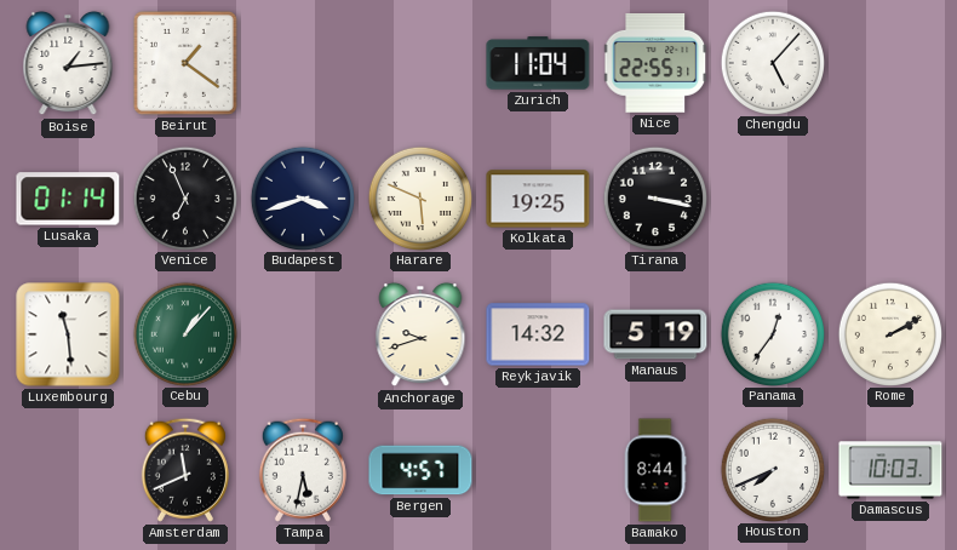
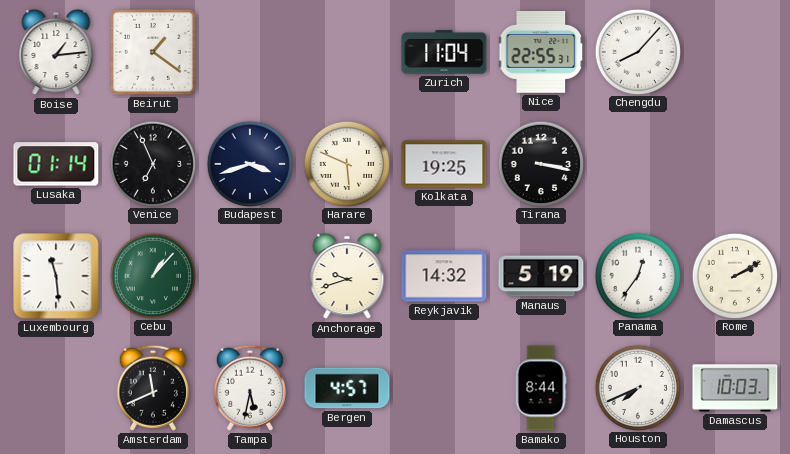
Chengdu: 5:07 -> 8:07 (637, 51)
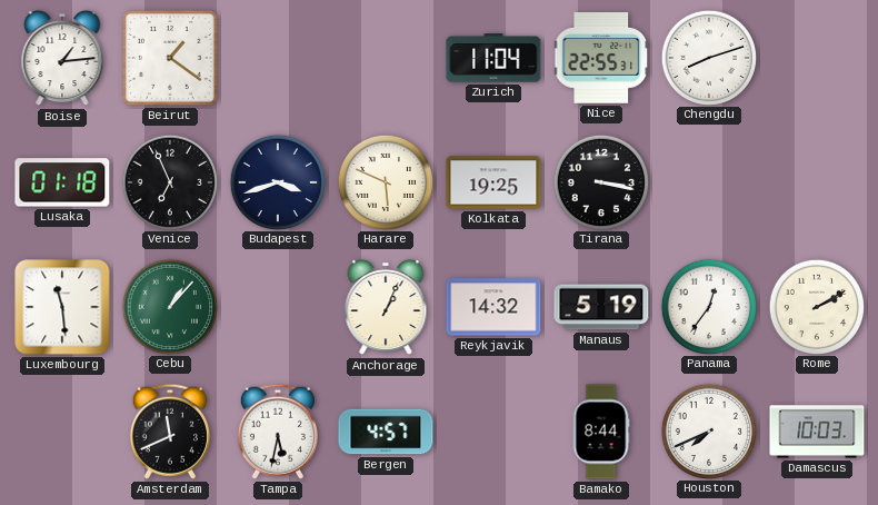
Chengdu: 8:07 -> 8:12 (708, 57)
Lusaka: 01:14 -> 01:18 (62, 182)
Anchorage: 9:42 -> 1:04 (386, 307)
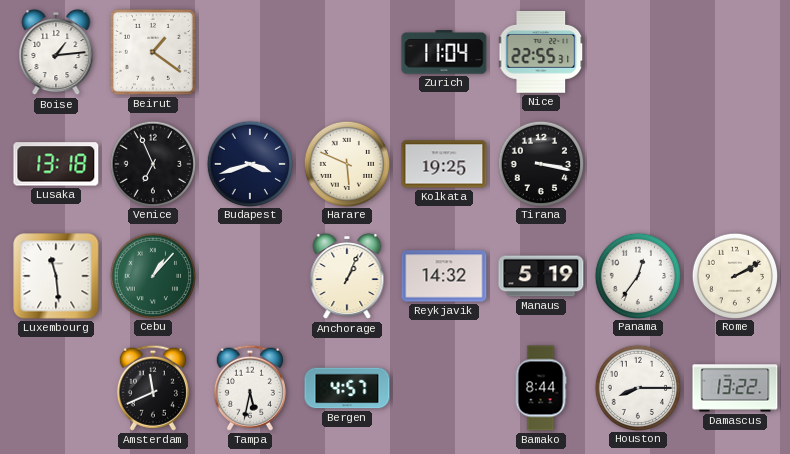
Chengdu: 8:12 -> none (708, 57)
Lusaka: 01:18 -> 13:18 (56, 164)
Houston: 7:41 -> 8:15 (637, 387)
Damascus: 10:03 -> 13:22 (735, 388)
